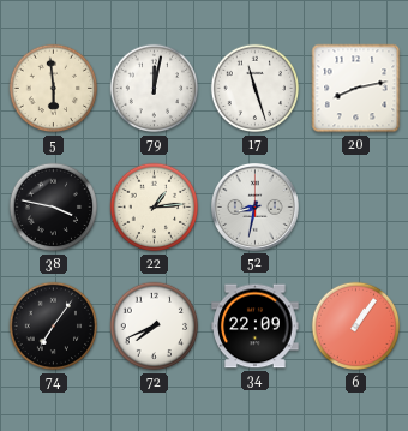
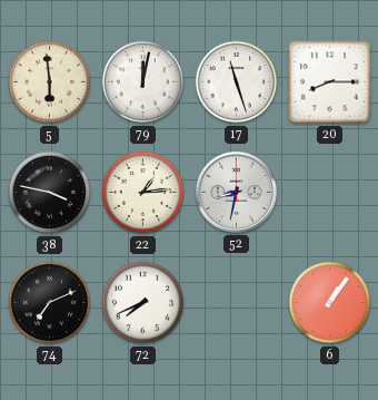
20: 8:13 -> 8:15 (330, 82)
74: 7:06 -> 7:11 (50, 303)
34: 22:09 -> none (256, 327)
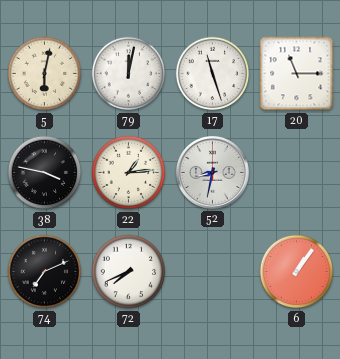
5: 5:59 -> 6:02 (45, 74)
20: 8:15 -> 11:15 (297, 74)
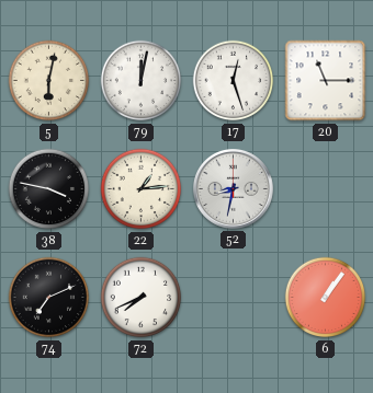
17: 11:27 -> 12:27 (234, 81)
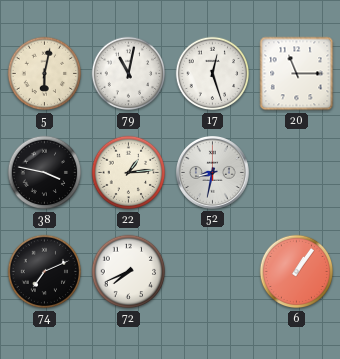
79: 12:02 -> 11:02 (129, 74)
